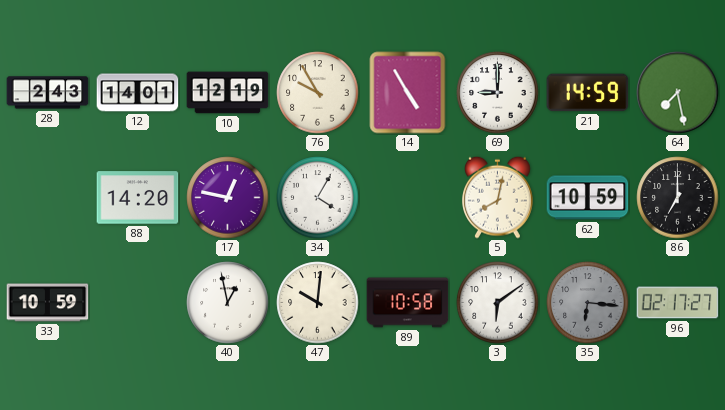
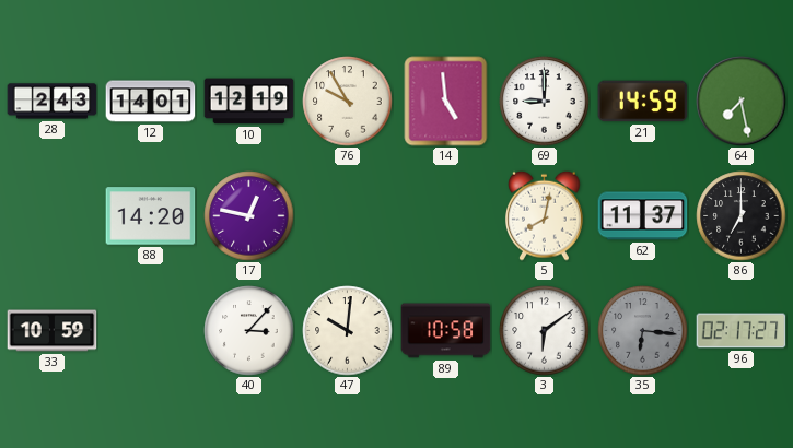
14: 4:55 -> 4:59 (446, 102)
34: 4:05 -> none (318, 198)
62: 10:59 -> 11:37 (643, 216)
40: 12:58 -> 3:07 (249, 331)
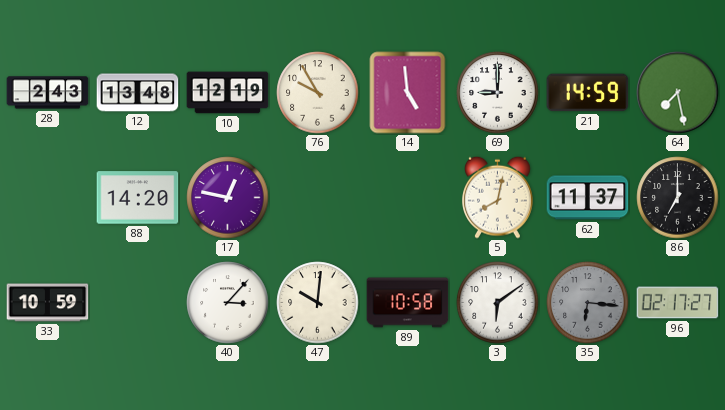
12: 14:01 -> 13:48 (138, 93)
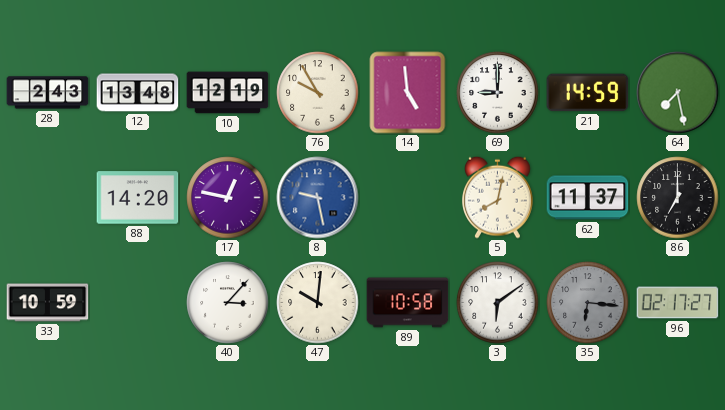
8: none -> 9:28 (318, 198)
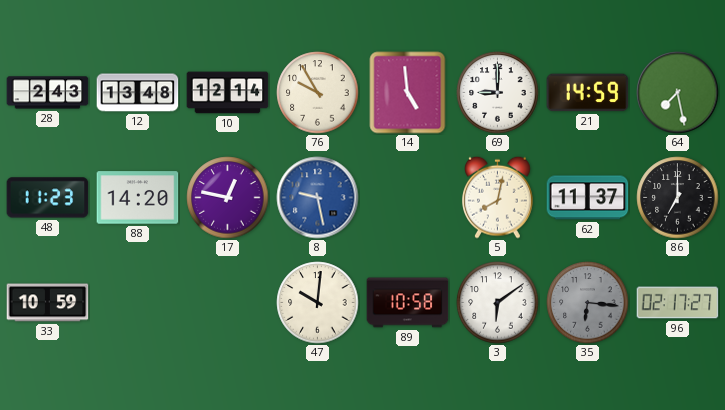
10: 12:19 -> 12:14 (228, 93)
48: none -> 11:23 (48, 198)
40: 3:07 -> none (228, 303)
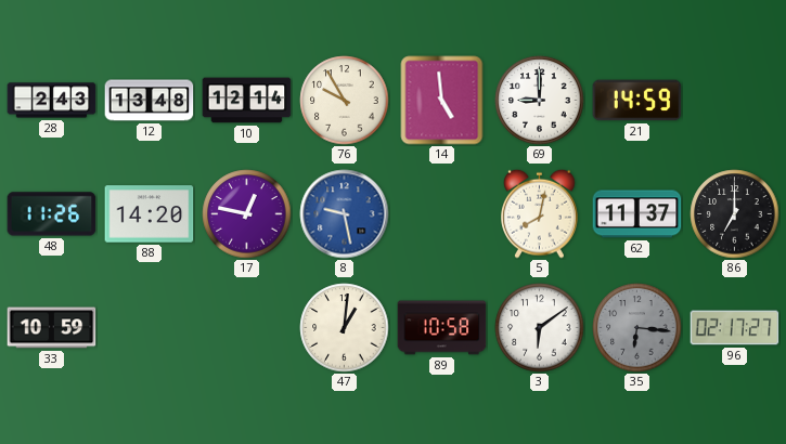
64: 7:28 -> none (678, 93)
48: 11:23 -> 11:26 (52, 214)
47: 10:01 -> 1:01 (345, 328)
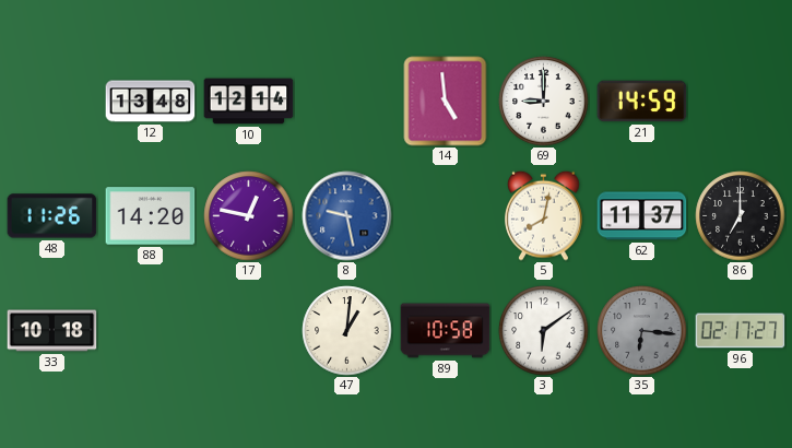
28: 2:43 -> none (52, 101)
76: 9:55 -> none (345, 101)
33: 10:59 -> 10:18 (52, 331)
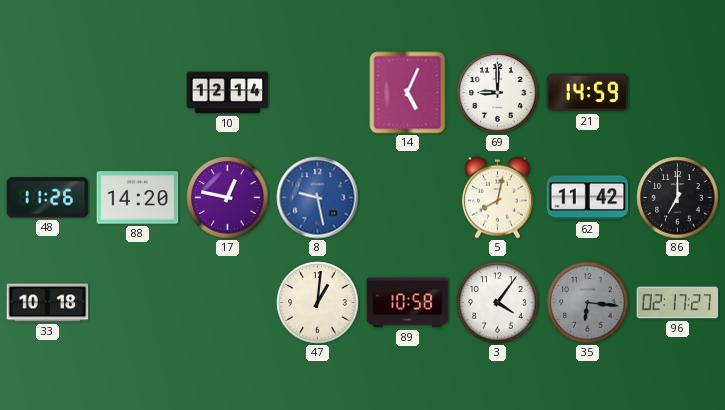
12: 13:48 -> none (151, 102)
14: 4:59 -> 5:04 (408, 93)
62: 11:37 -> 11:42 (588, 198)
3: 6:09 -> 4:06 (498, 303)
